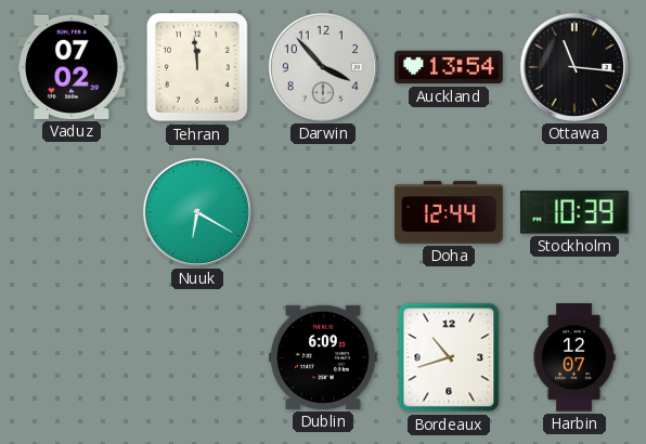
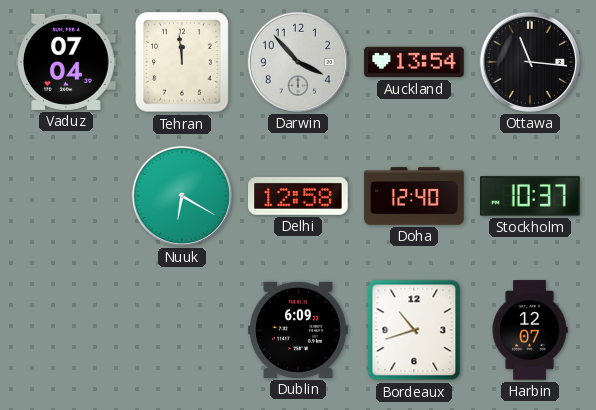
Vaduz: 07:02 -> 07:04 (66, 62)
Delhi: none -> 12:58 (298, 196)
Doha: 12:44 -> 12:40 (414, 196)
Stockholm: 10:39 -> 10:37 (531, 196)
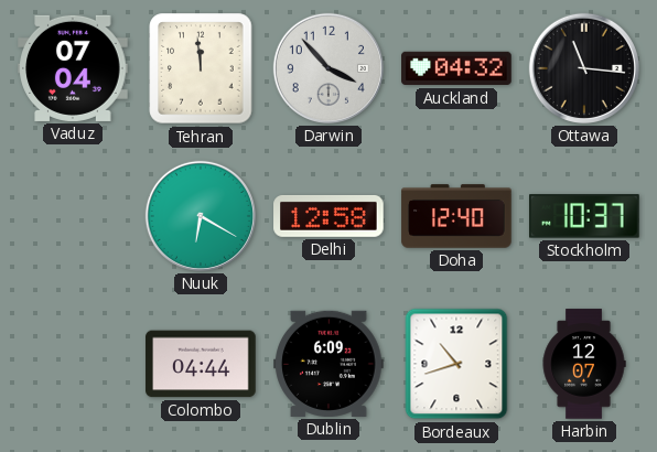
Auckland: 13:54 -> 04:32 (456, 68)
Colombo: none -> 04:44 (201, 364)
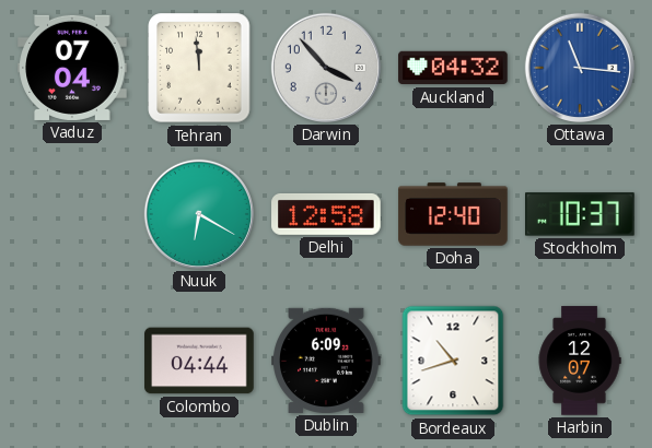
Ottawa dial: black -> blue (580, 68)
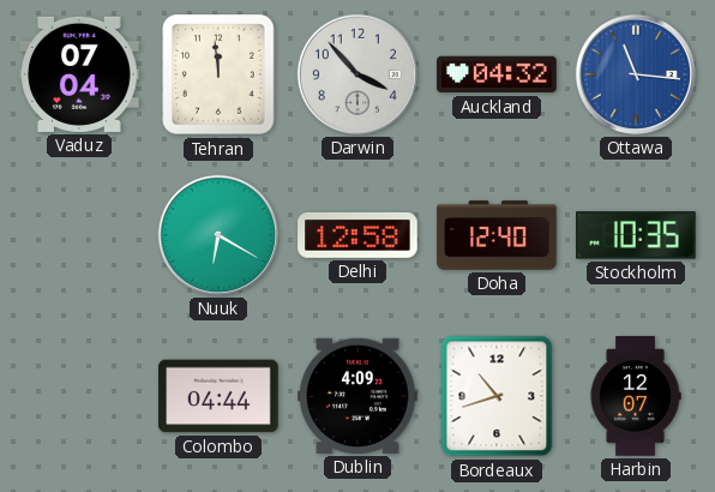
Stockholm: 10:37 -> 10:35 (637, 235)
Dublin: 6:09 -> 4:09 (357, 396)
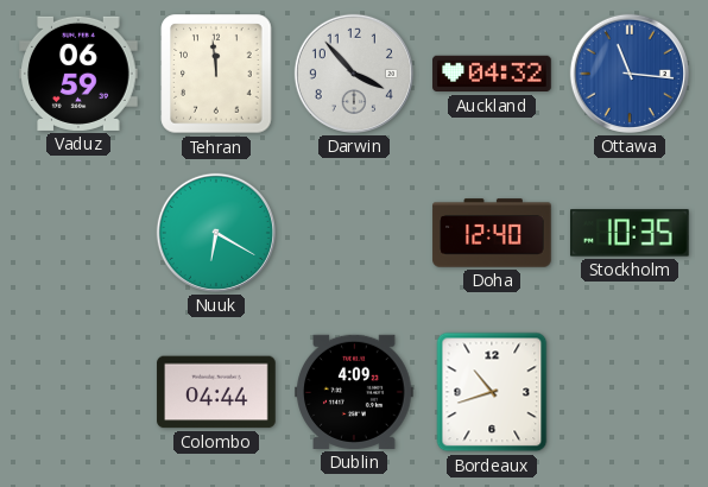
Vaduz: 07:04 -> 06:59 (78, 74)
Delhi: 12:58 -> none (357, 235)
Harbin: 12:07 -> none (636, 396)
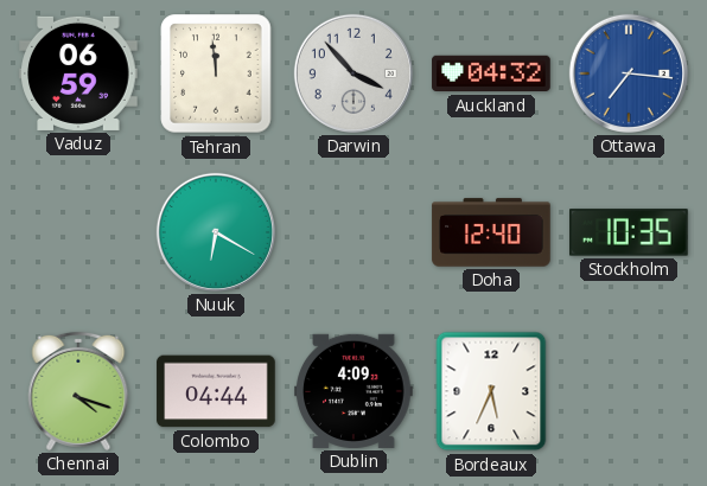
Ottawa: 11:16 -> 7:16 (629, 73)
Chennai: none -> 4:18 (78, 391)
Bordeaux: 10:42 -> 5:34 (491, 391)
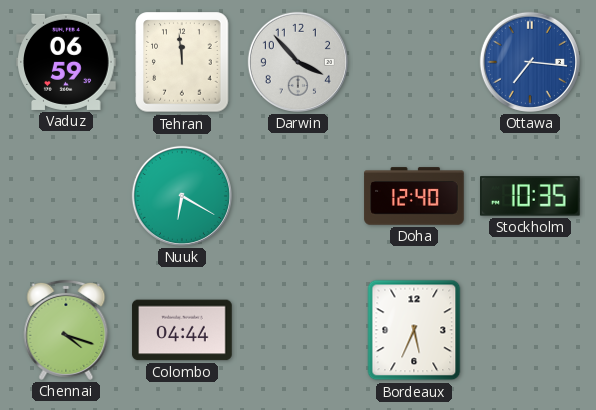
Auckland: 04:32 -> none (491, 73)
Dublin: 4:09 -> none (353, 391)
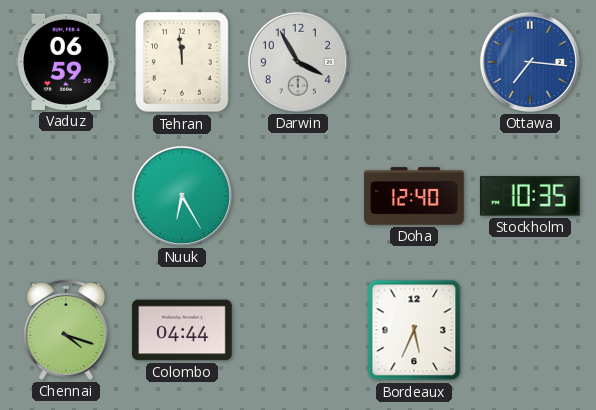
Darwin: 3:53 -> 3:55 (298, 62)
Nuuk: 6:20 -> 6:25 (182, 196)
